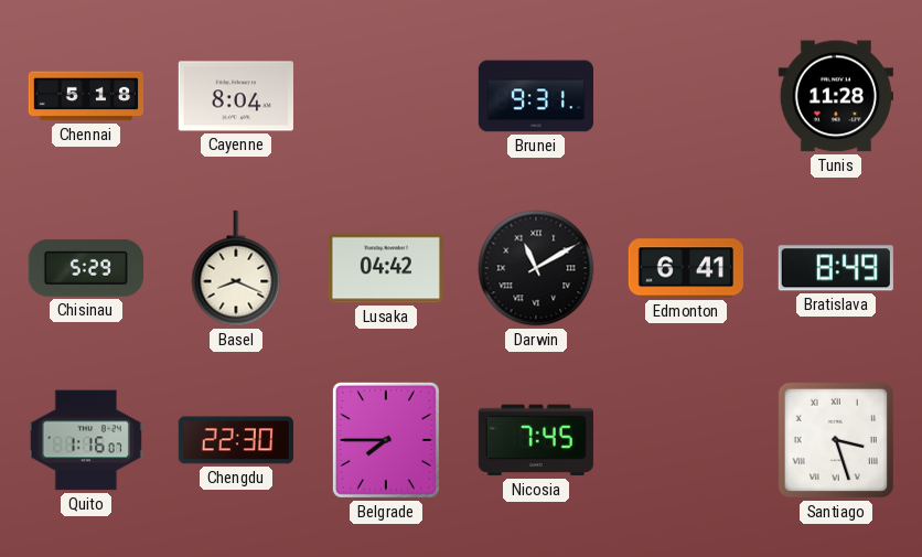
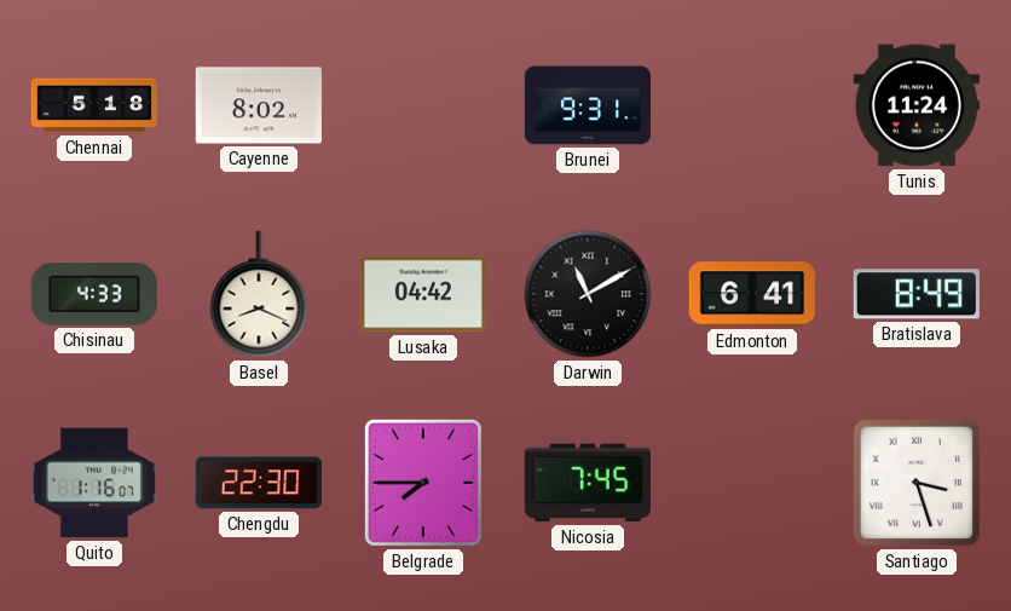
Cayenne: 8:04 -> 8:02 (259, 105)
Tunis: 11:28 -> 11:24 (917, 105)
Chisinau: 5:29 -> 4:33 (94, 294)
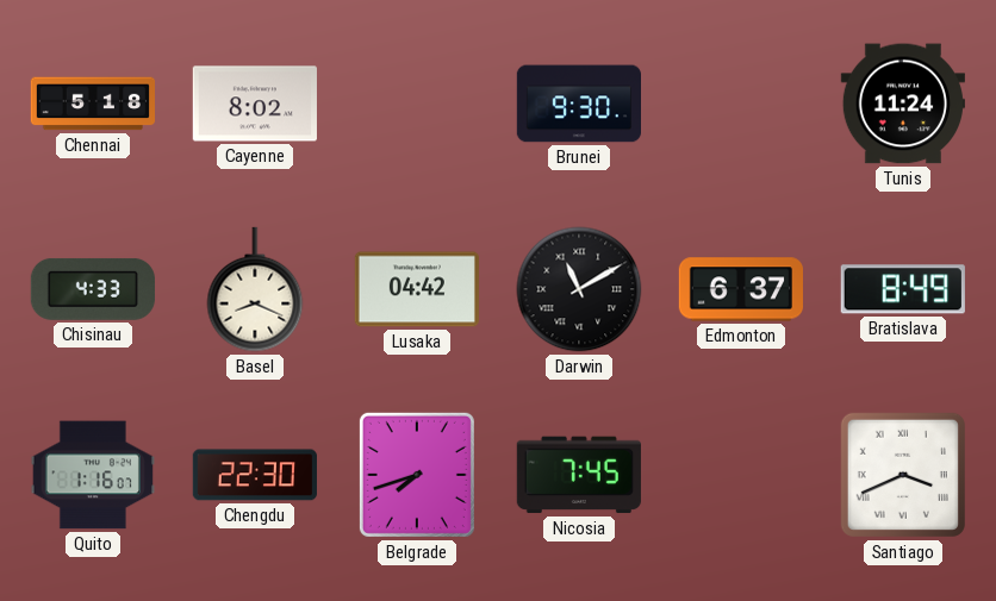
Brunei: 9:31 -> 9:30 (578, 104)
Edmonton: 6:41 -> 6:37 (740, 289)
Belgrade: 7:45 -> 7:42 (417, 475)
Santiago: 3:27 -> 3:41 (903, 475)
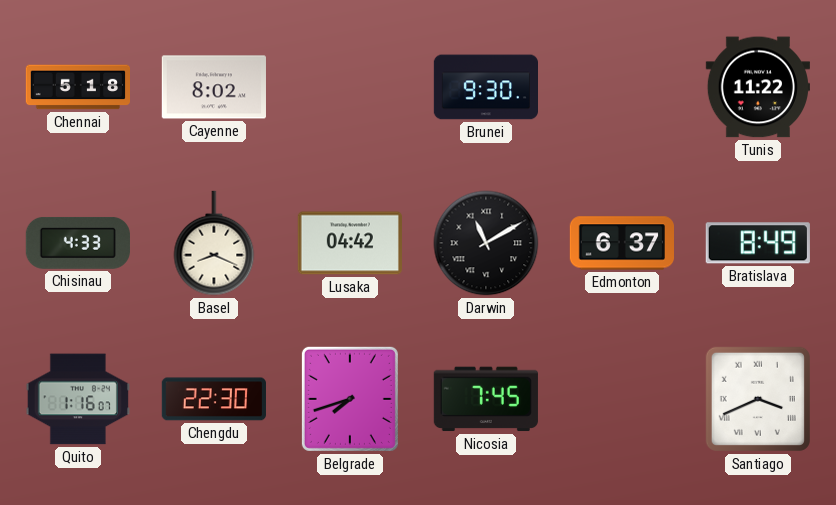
Tunis: 11:24 -> 11:22 (758, 87)
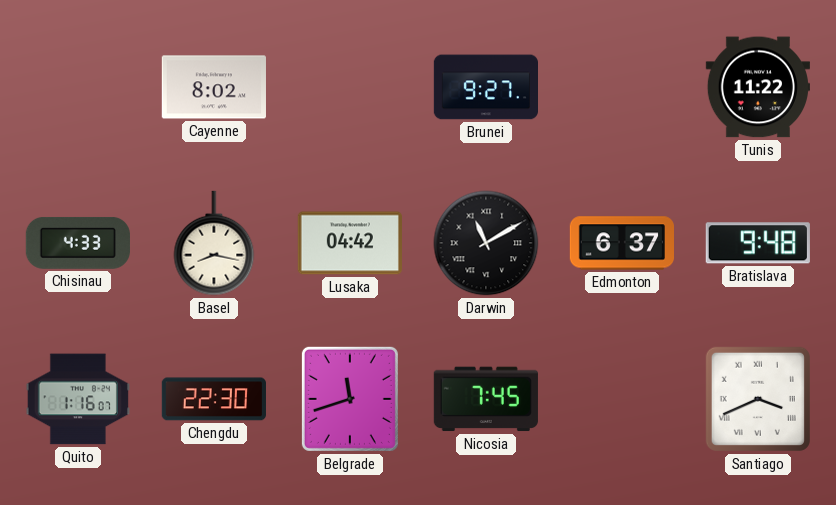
Chennai: 5:18 -> none (77, 87)
Brunei: 9:30 -> 9:27 (485, 87)
Basel: 8:19 -> 8:17 (214, 243)
Bratislava: 8:49 -> 9:48 (758, 243)
Belgrade: 7:42 -> 11:42 (350, 399)
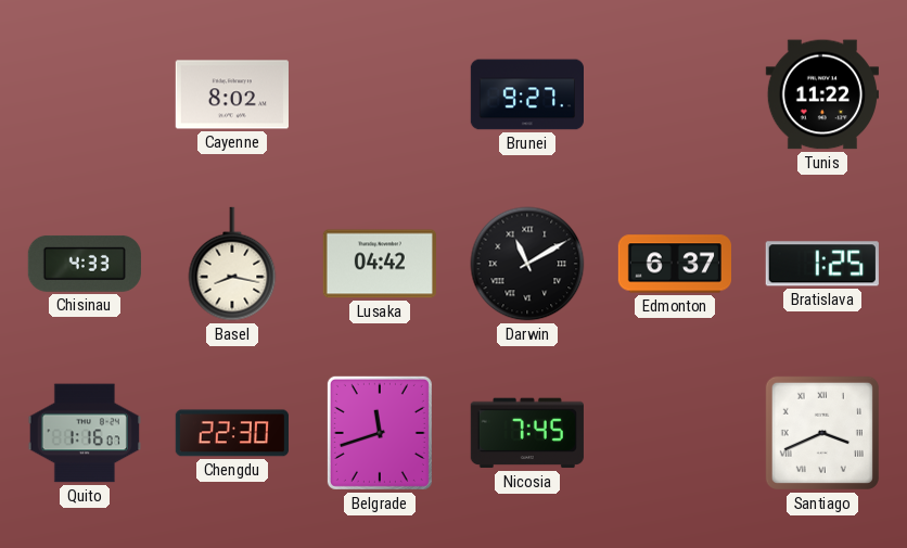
Bratislava: 9:48 -> 1:25 (822, 264)
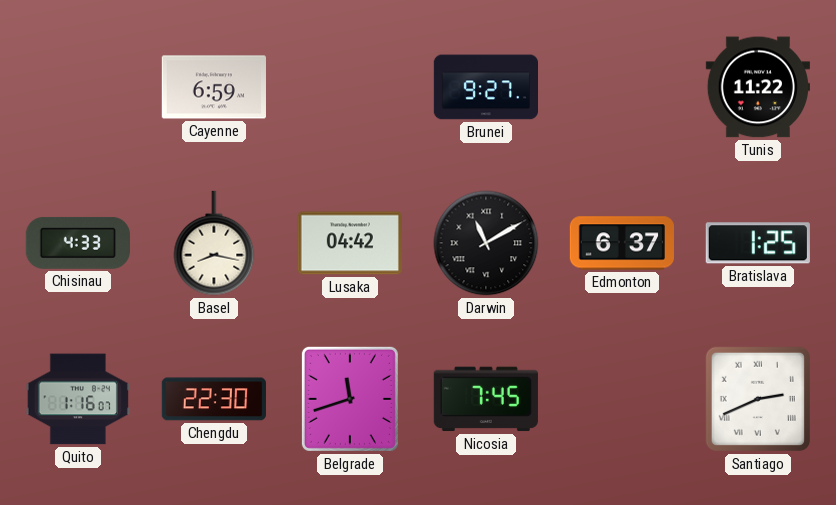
Cayenne: 8:02 -> 6:59 (214, 87)
Santiago: 3:41 -> 2:41 (758, 399)
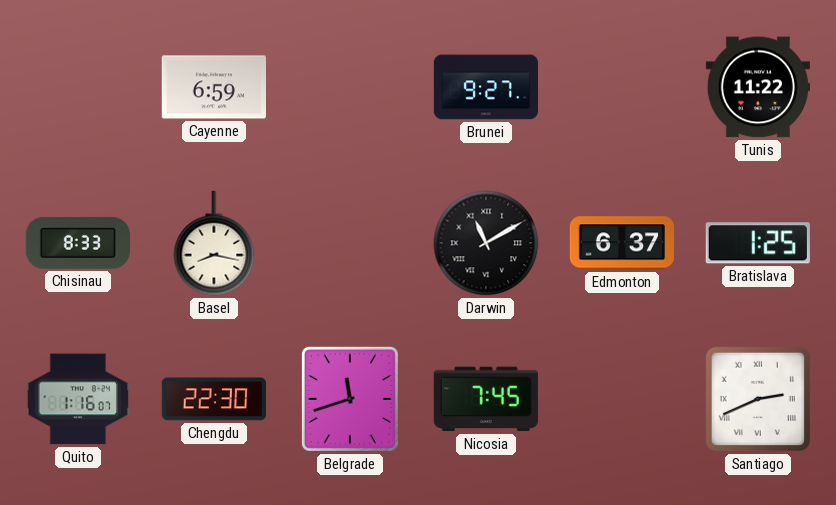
Chisinau: 4:33 -> 8:33 (78, 243)
Lusaka: 04:42 -> none (350, 243)
